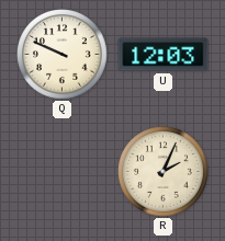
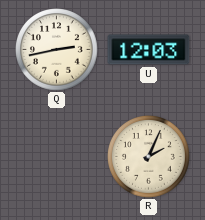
Q: 9:49 -> 2:43 (57, 50)
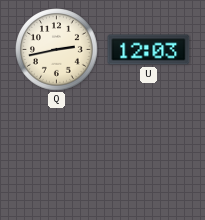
R: 2:04 -> none (149, 157)
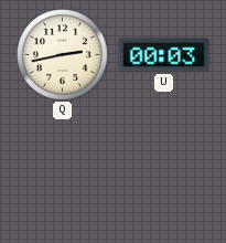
U: 12:03 -> 00:03 (164, 55)
